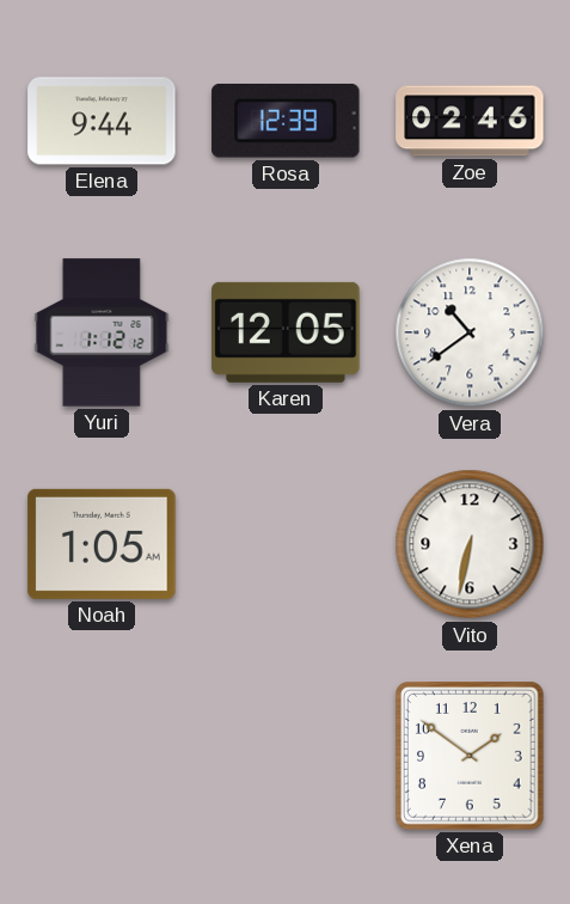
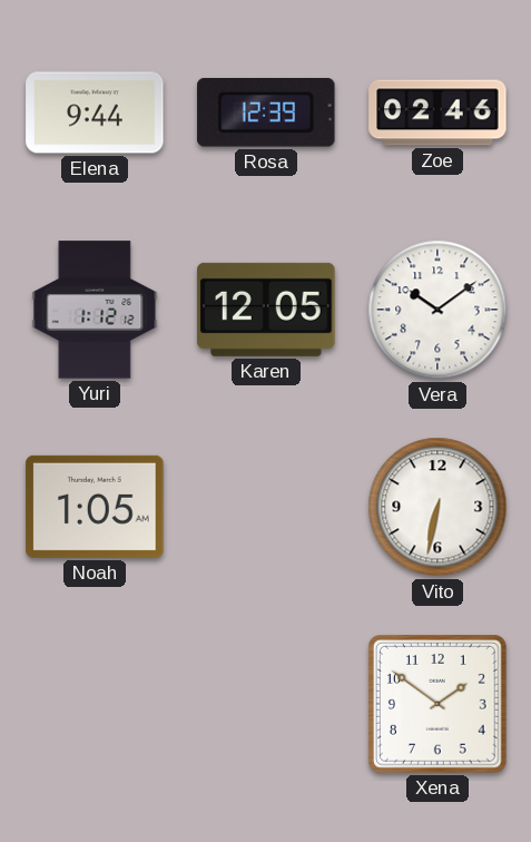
Vera: 10:39 -> 10:09 (437, 310)
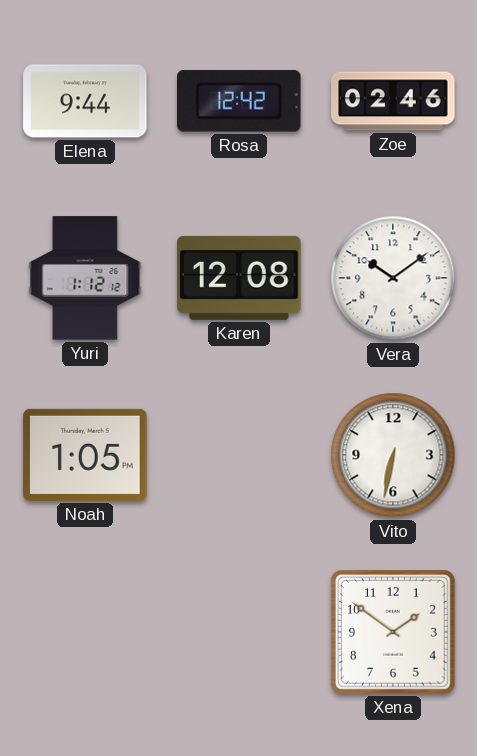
Rosa: 12:39 -> 12:42 (239, 101)
Karen: 12:05 -> 12:08 (239, 278)
Noah: 1:05 AM -> 1:05 PM (85, 455)
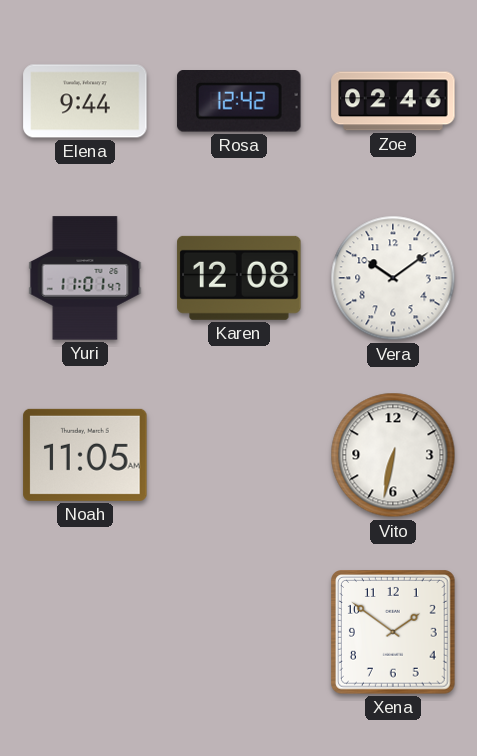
Yuri: 1:12 -> 11:01 (85, 278)
Noah: 1:05 -> 11:05 (85, 455)
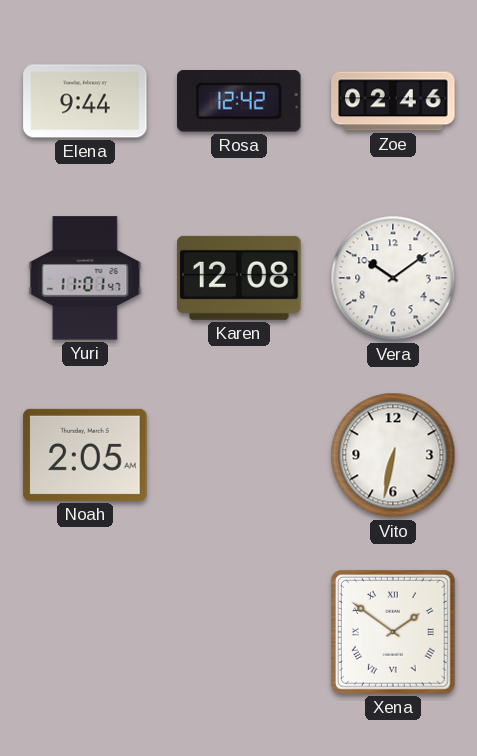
Noah: 11:05 -> 2:05 (85, 455)
Xena numerals: Arabic -> Roman (394, 633)
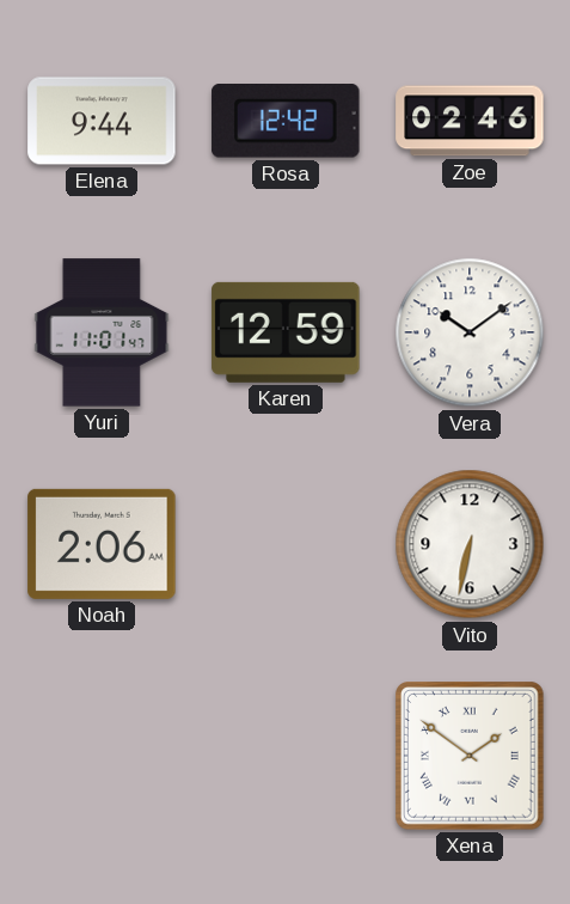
Karen: 12:08 -> 12:59 (286, 332)
Noah: 2:05 -> 2:06 (102, 544)
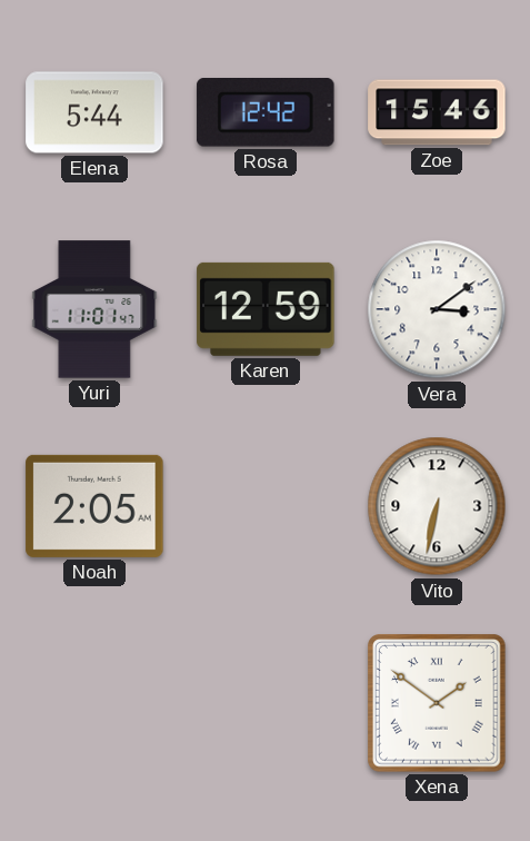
Elena: 9:44 -> 5:44 (94, 112)
Zoe: 02:46 -> 15:46 (437, 112)
Vera: 10:09 -> 3:09 (437, 309)
Noah: 2:06 -> 2:05 (94, 506)
